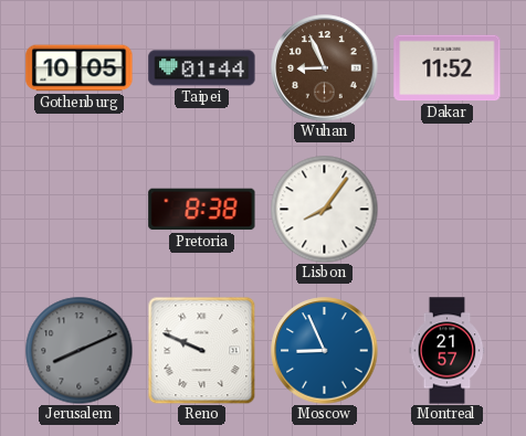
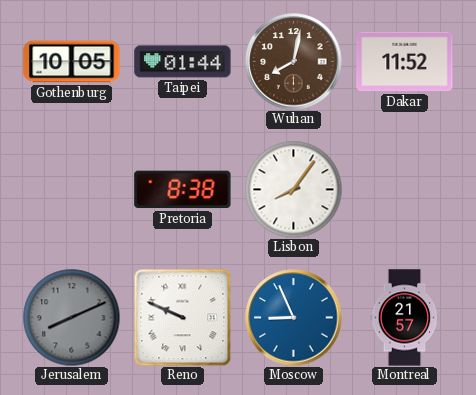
Wuhan: 8:56 -> 8:02 (294, 62)
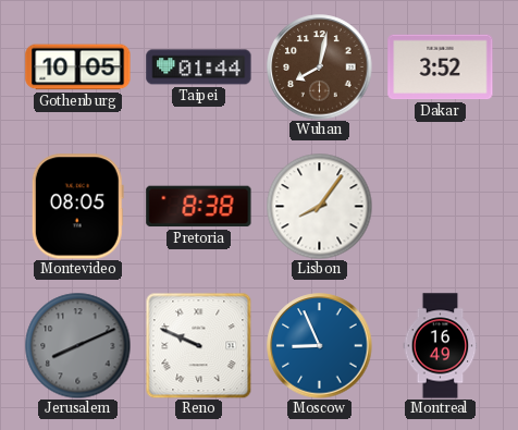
Dakar: 11:52 -> 3:52 (441, 67)
Montevideo: none -> 08:05 (77, 207)
Montreal: 21:57 -> 16:49 (441, 346)
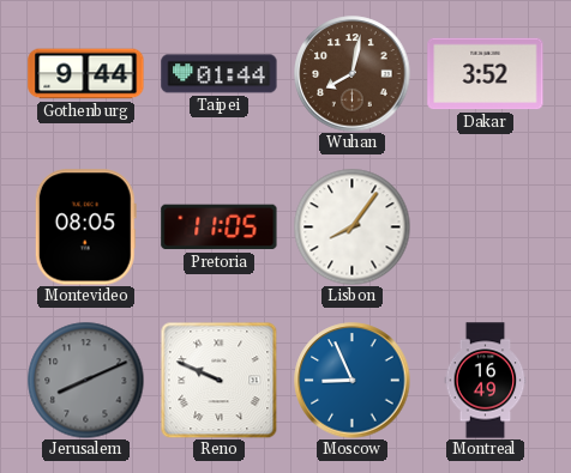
Gothenburg: 10:05 -> 9:44 (86, 74)
Pretoria: 8:38 -> 11:05 (220, 228)
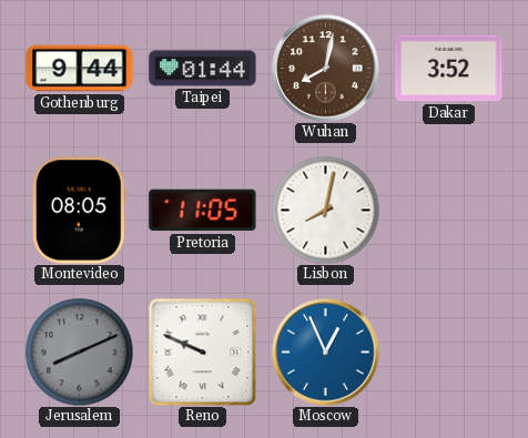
Lisbon: 8:06 -> 8:02 (325, 210)
Moscow: 8:56 -> 12:56 (326, 353)
Montreal: 16:49 -> none (486, 381)
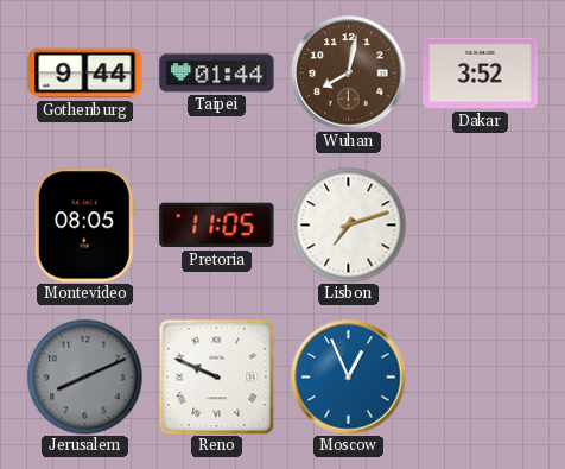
Lisbon: 8:02 -> 7:12 (348, 224)
